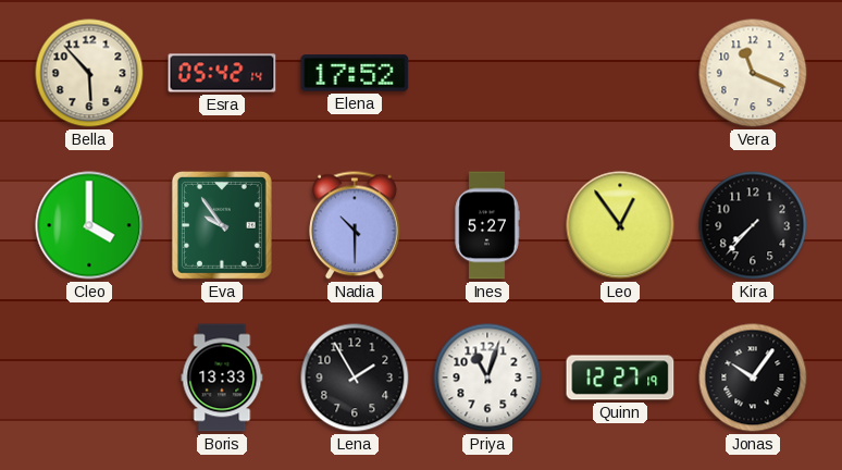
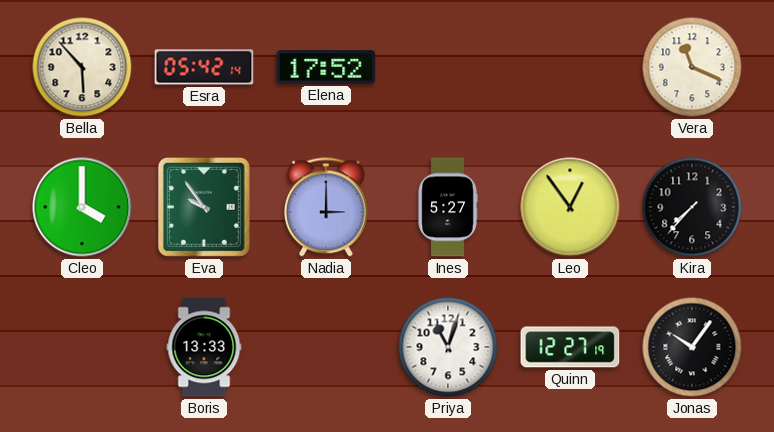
Nadia: 10:30 -> 3:00 (327, 207)
Lena: 1:55 -> none (355, 378)
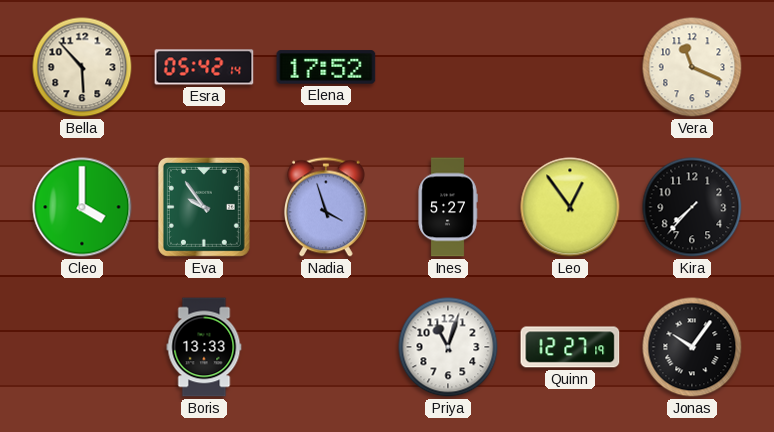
Nadia: 3:00 -> 3:57 (327, 207)
